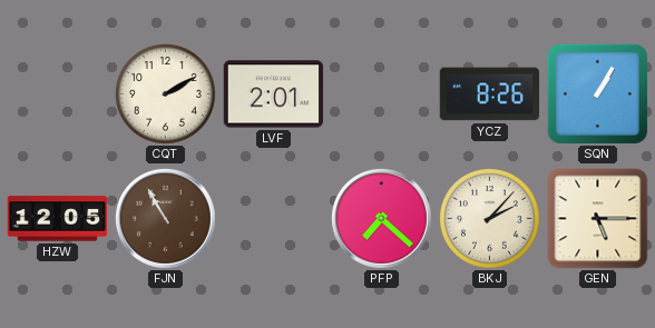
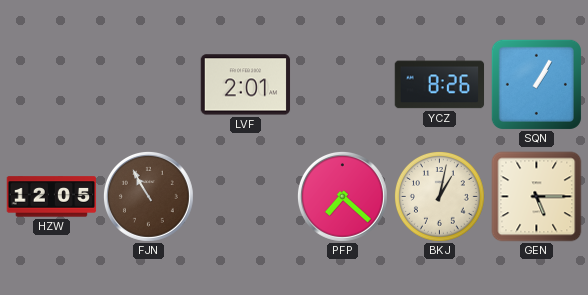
CQT: 2:10 -> none (166, 95)
BKJ: 2:07 -> 1:02 (440, 197)
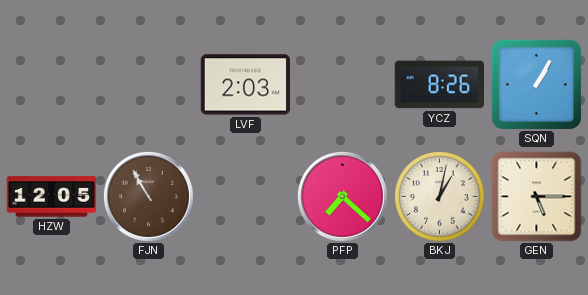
LVF: 2:01 -> 2:03 (246, 85)
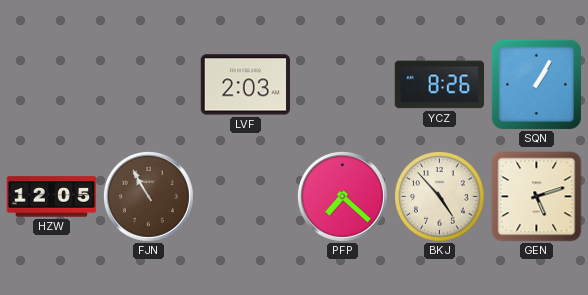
BKJ: 1:02 -> 4:53 (440, 197)
GEN: 5:15 -> 5:12 (537, 197)
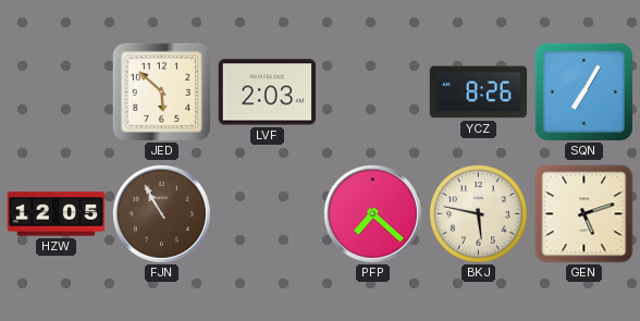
JED: none -> 5:52 (161, 91)
SQN: 1:05 -> 7:05 (583, 91)
BKJ: 4:53 -> 5:47 (479, 214)
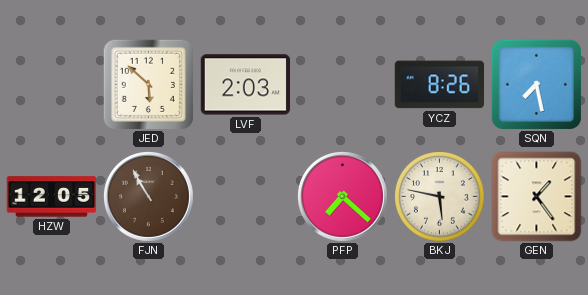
SQN: 7:05 -> 7:28 (536, 84)
GEN: 5:12 -> 1:24 (537, 197)
